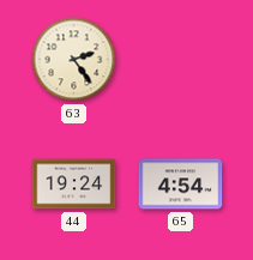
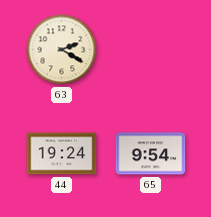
63: 2:24 -> 2:20 (62, 50)
65: 4:54 -> 9:54 (151, 154)
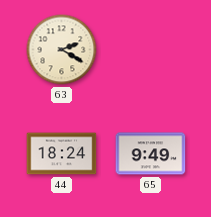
44: 19:24 -> 18:24 (62, 154)
65: 9:54 -> 9:49 (151, 154)
